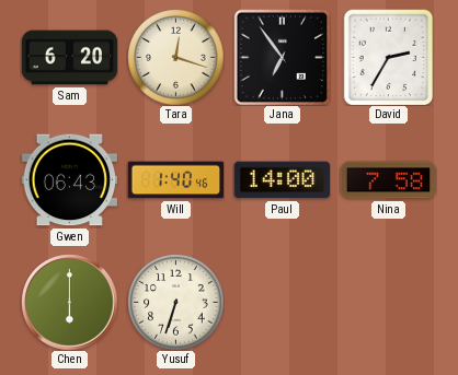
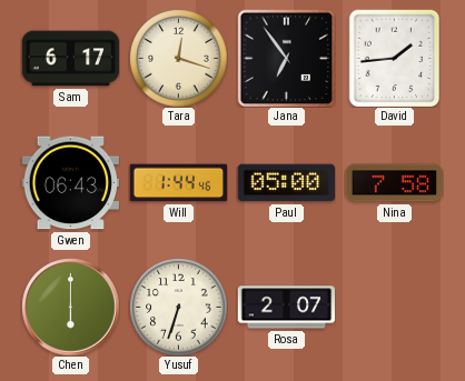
Sam: 6:20 -> 6:17 (70, 59)
David: 2:35 -> 1:44 (395, 58)
Will: 1:40 -> 1:44 (178, 183)
Paul: 14:00 -> 05:00 (286, 183)
Rosa: none -> 2:07 (286, 308)
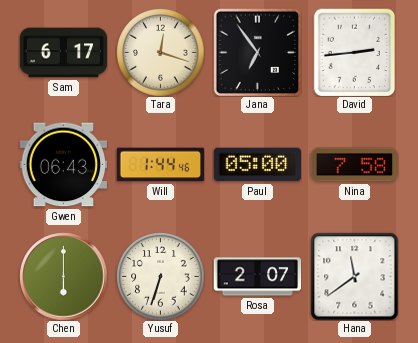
David: 1:44 -> 2:44 (355, 52)
Hana: none -> 11:39 (354, 276)
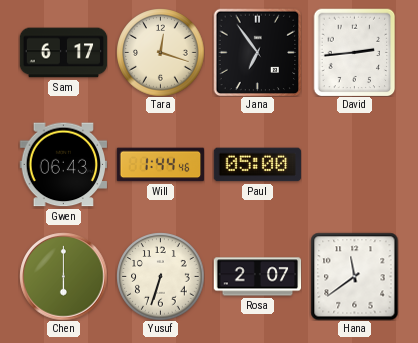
Nina: 7:58 -> none (354, 165)
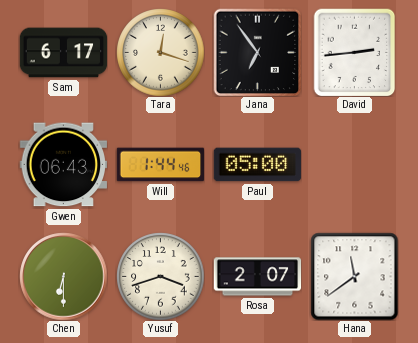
Chen: 6:00 -> 6:30 (63, 276)
Yusuf: 6:33 -> 3:42 (160, 276)
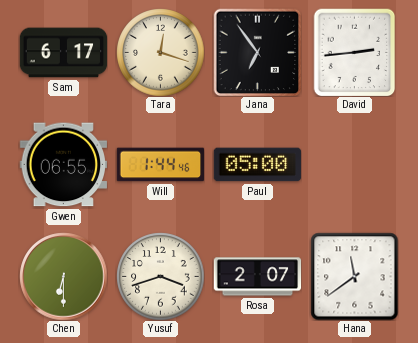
Gwen: 06:43 -> 06:55 (63, 165)
